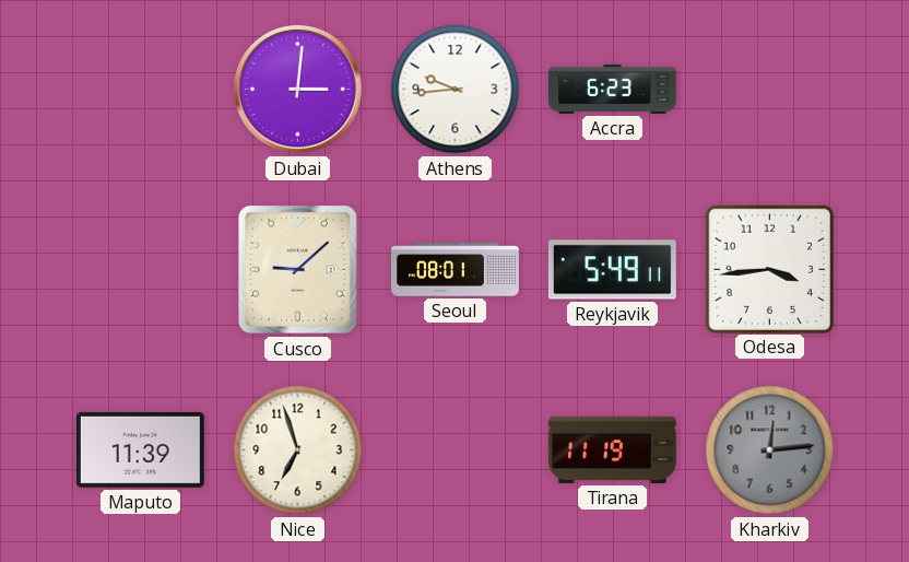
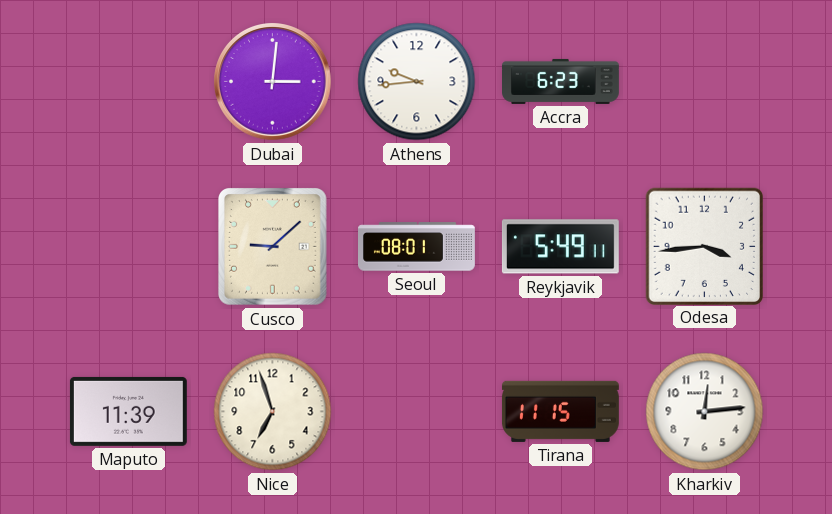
Tirana: 11:19 -> 11:15 (560, 411)
Kharkiv dial: grey -> white (705, 412)
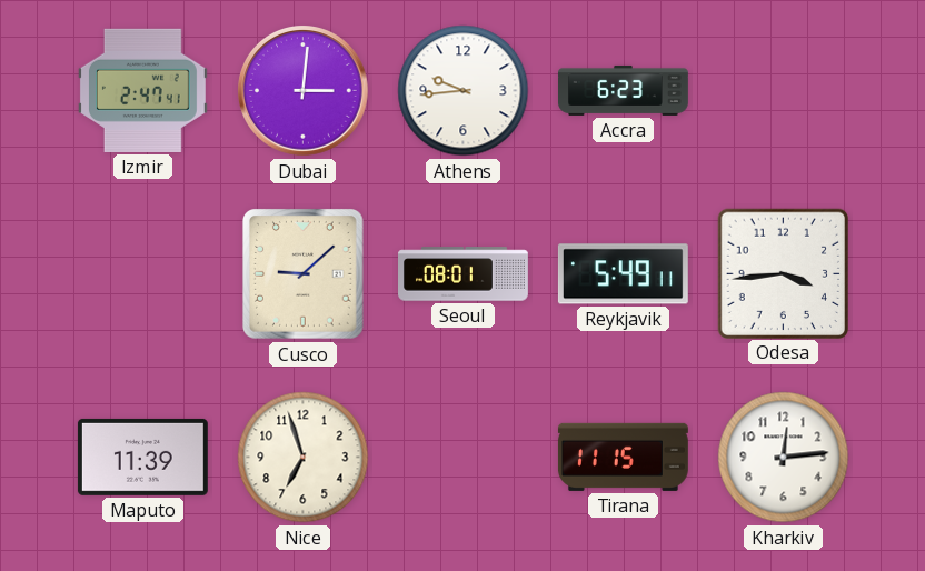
Izmir: none -> 2:47 (142, 90)
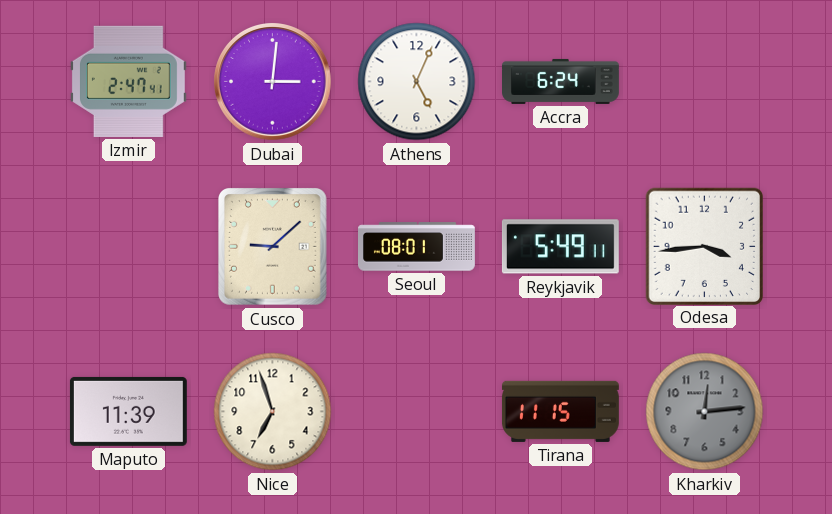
Athens: 9:44 -> 5:04 (417, 82)
Accra: 6:23 -> 6:24 (561, 81)
Kharkiv dial: white -> grey (705, 412)
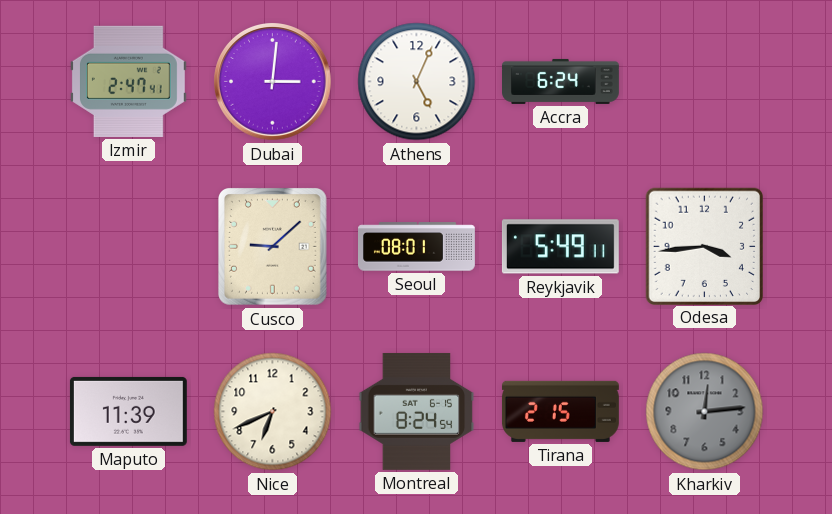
Nice: 6:57 -> 6:41 (273, 412)
Montreal: none -> 8:24 (417, 411)
Tirana: 11:15 -> 2:15 (560, 411)
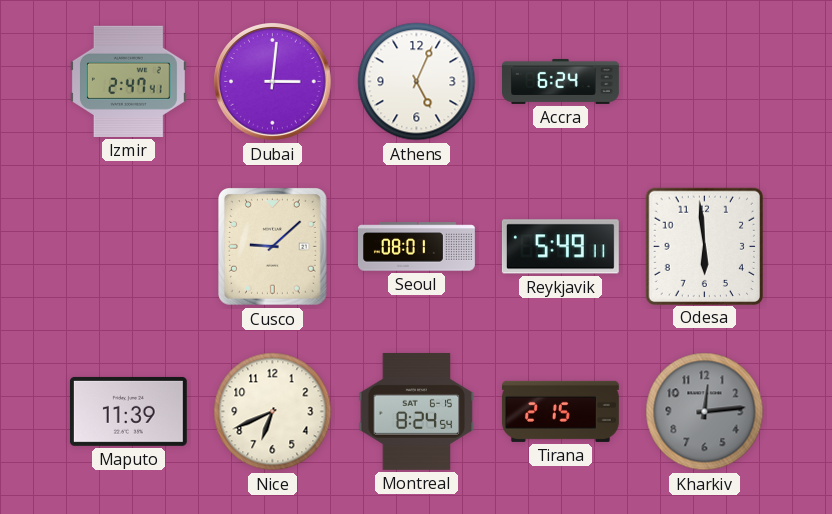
Odesa: 3:44 -> 5:59 (704, 246)
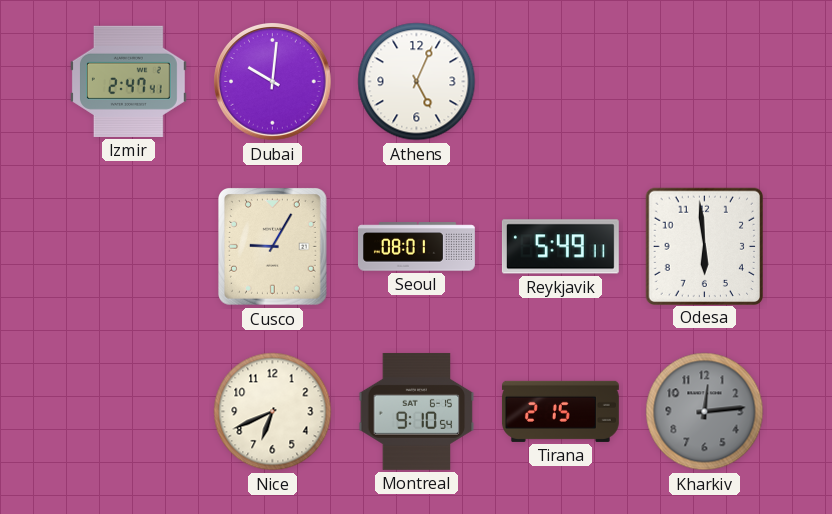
Dubai: 3:01 -> 10:01 (273, 82)
Accra: 6:24 -> none (561, 81)
Cusco: 9:08 -> 9:05 (273, 247)
Maputo: 11:39 -> none (128, 411)
Montreal: 8:24 -> 9:10 (417, 411)
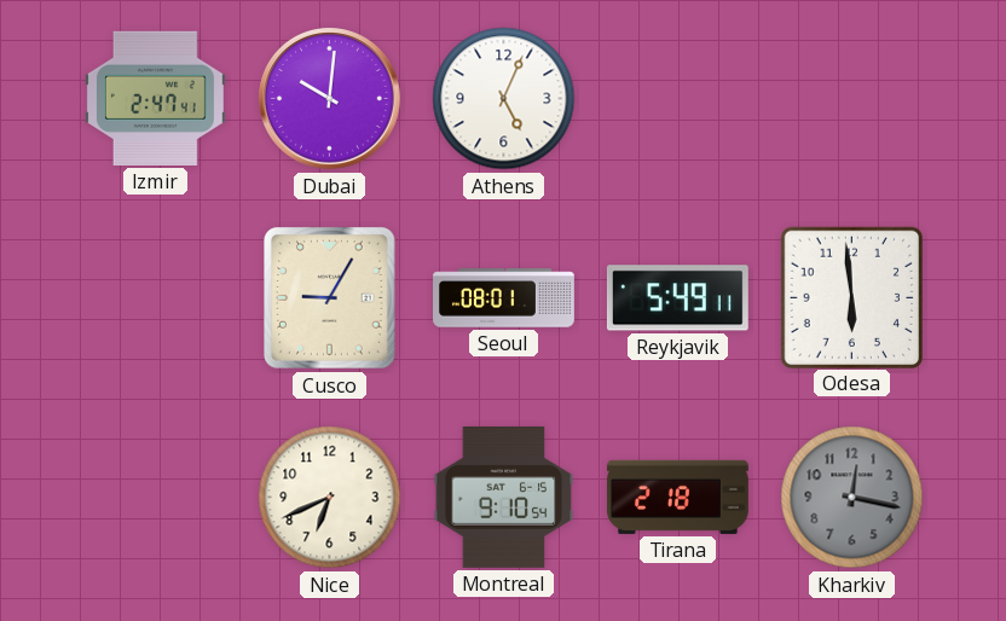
Tirana: 2:15 -> 2:18 (677, 497)
Kharkiv: 12:14 -> 12:17 (852, 498)
